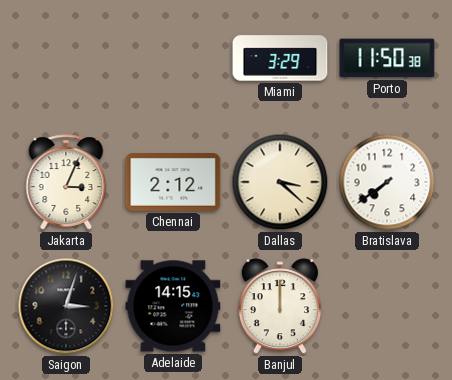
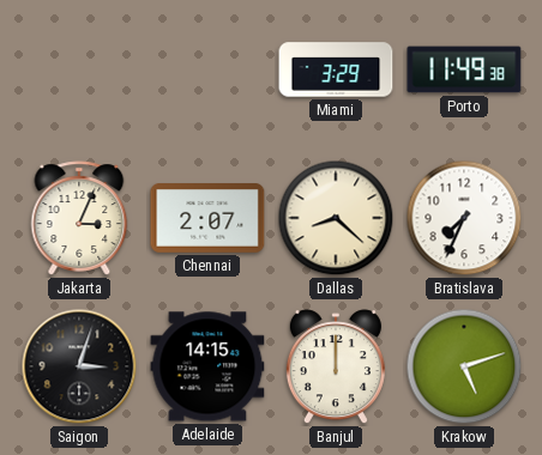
Porto: 11:50 -> 11:49 (464, 69)
Chennai: 2:12 -> 2:07 (207, 219)
Dallas: 3:22 -> 8:22 (336, 218)
Bratislava: 7:39 -> 7:34 (464, 218)
Krakow: none -> 5:12 (464, 366)
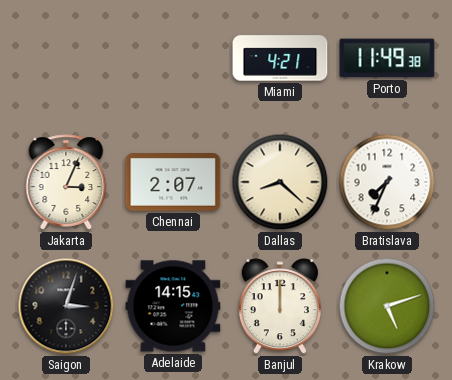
Miami: 3:29 -> 4:21 (280, 58)
